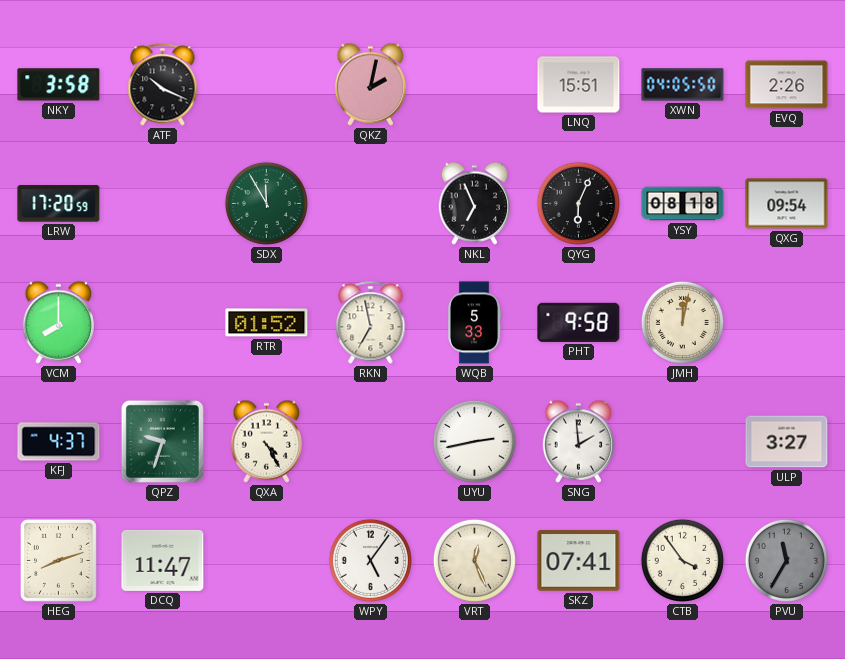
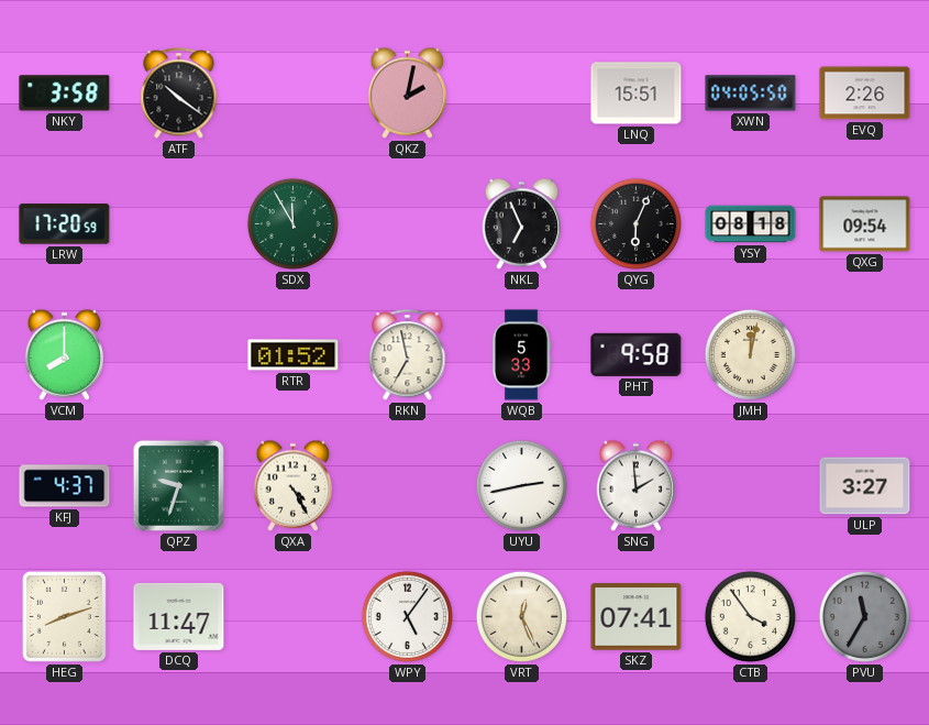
ATF: 10:19 -> 10:21 (179, 94)
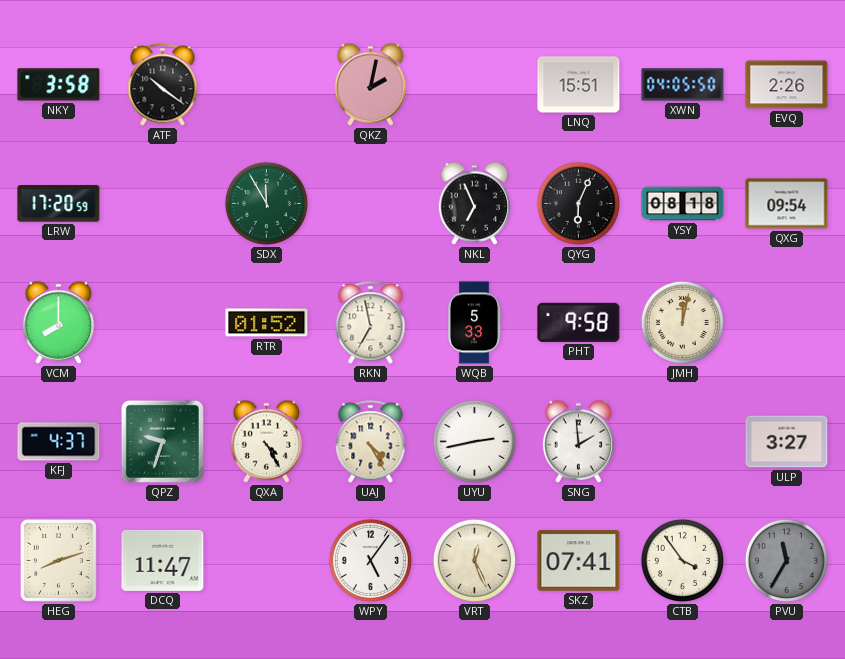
UAJ: none -> 4:25 (371, 442)
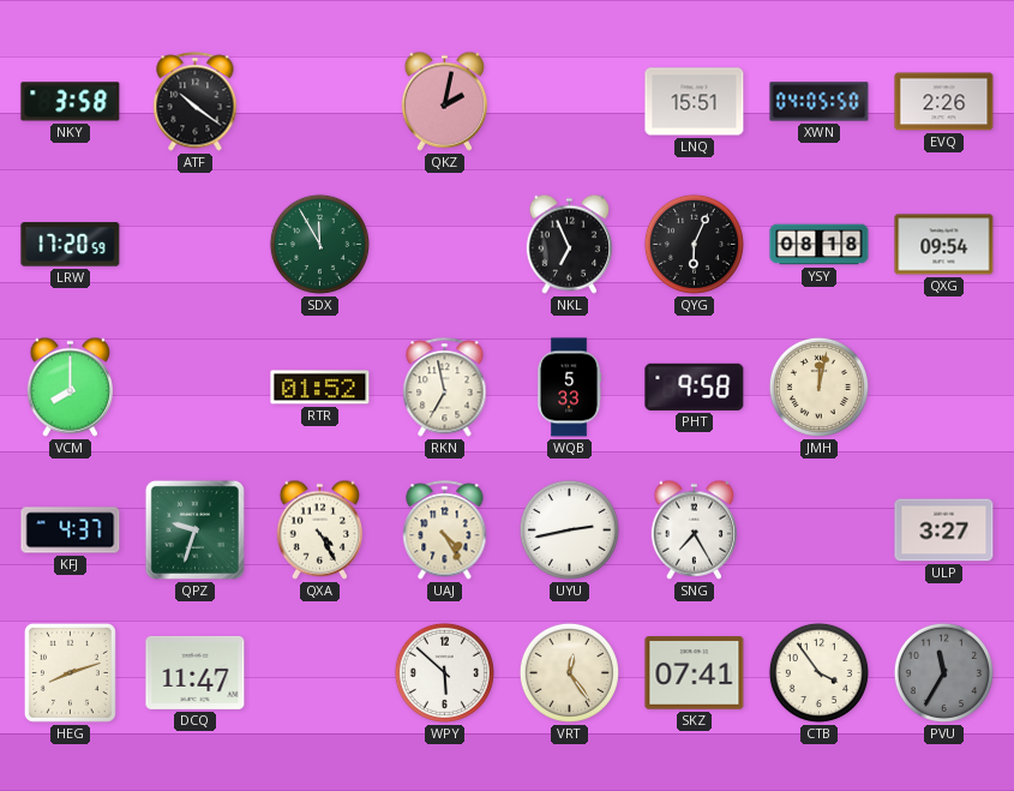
SNG: 1:59 -> 7:25 (694, 529)
WPY: 5:06 -> 5:52 (444, 672)
VRT: 12:26 -> 12:24 (569, 672)
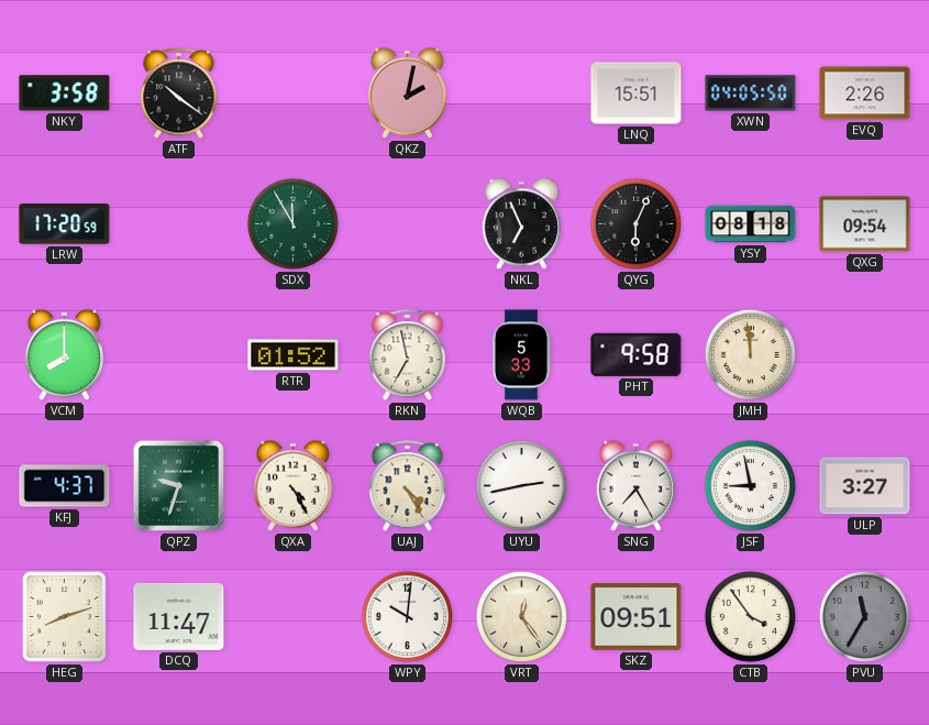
JMH: 12:02 -> 11:59 (750, 354)
JSF: none -> 8:58 (750, 485)
WPY: 5:52 -> 10:01 (407, 616)
SKZ: 07:41 -> 09:51 (637, 617)
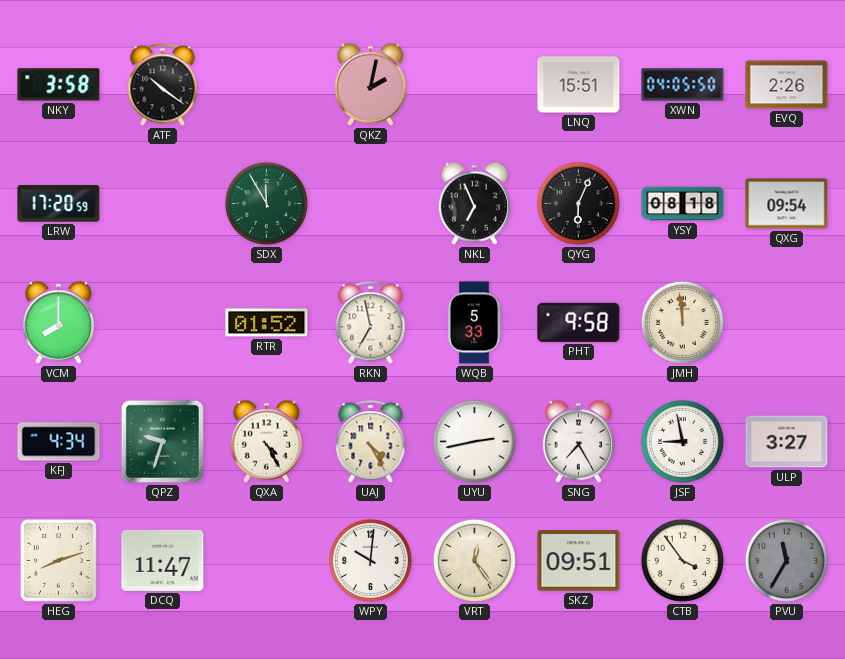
KFJ: 4:37 -> 4:34 (59, 442)
